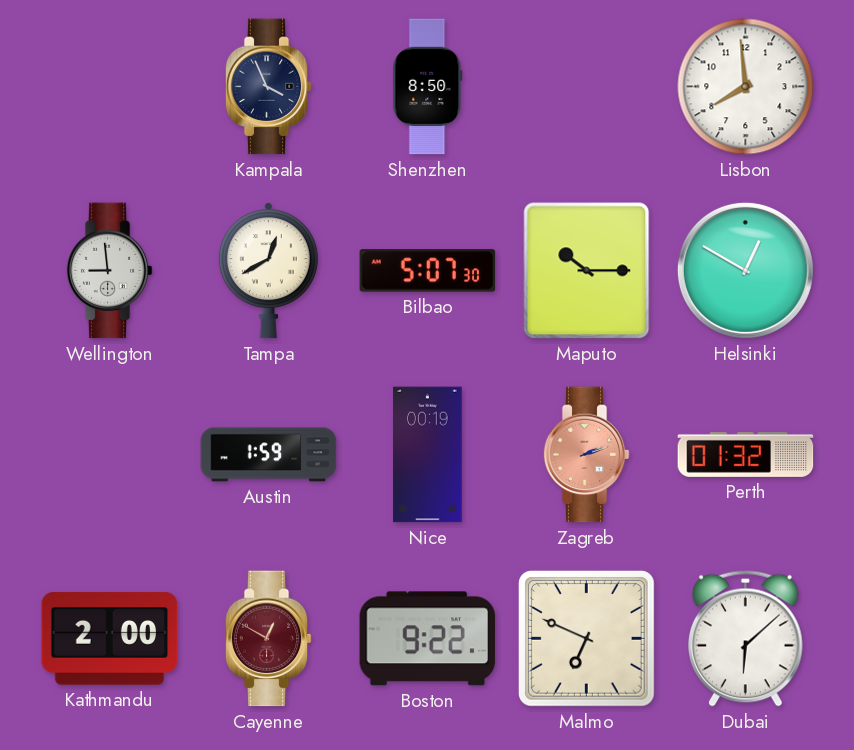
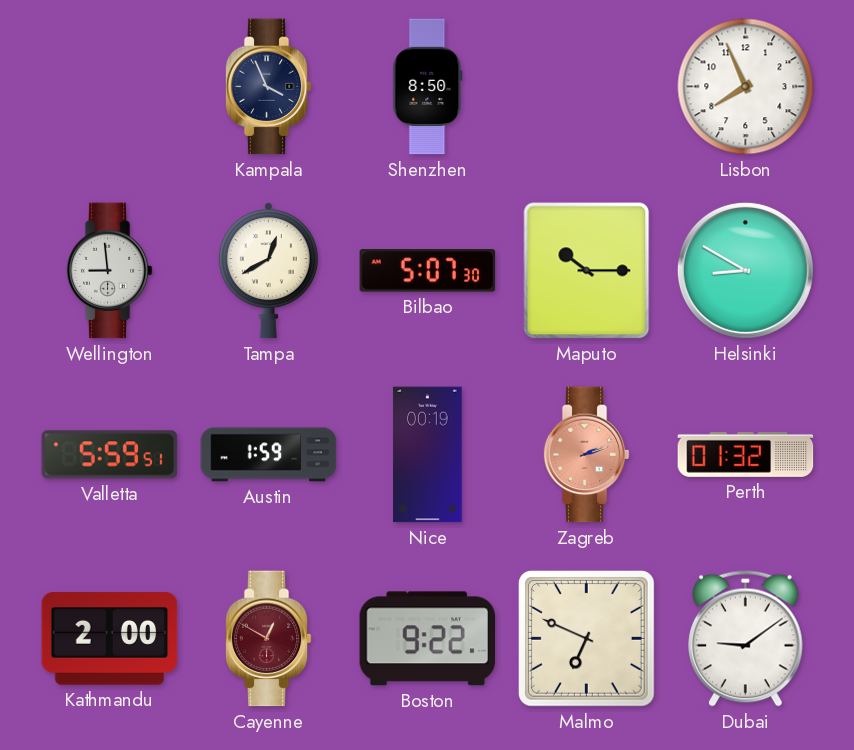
Lisbon: 7:59 -> 7:56 (746, 87)
Helsinki: 12:50 -> 8:50 (745, 270)
Valletta: none -> 5:59 (110, 455)
Dubai: 6:08 -> 9:09 (746, 638)
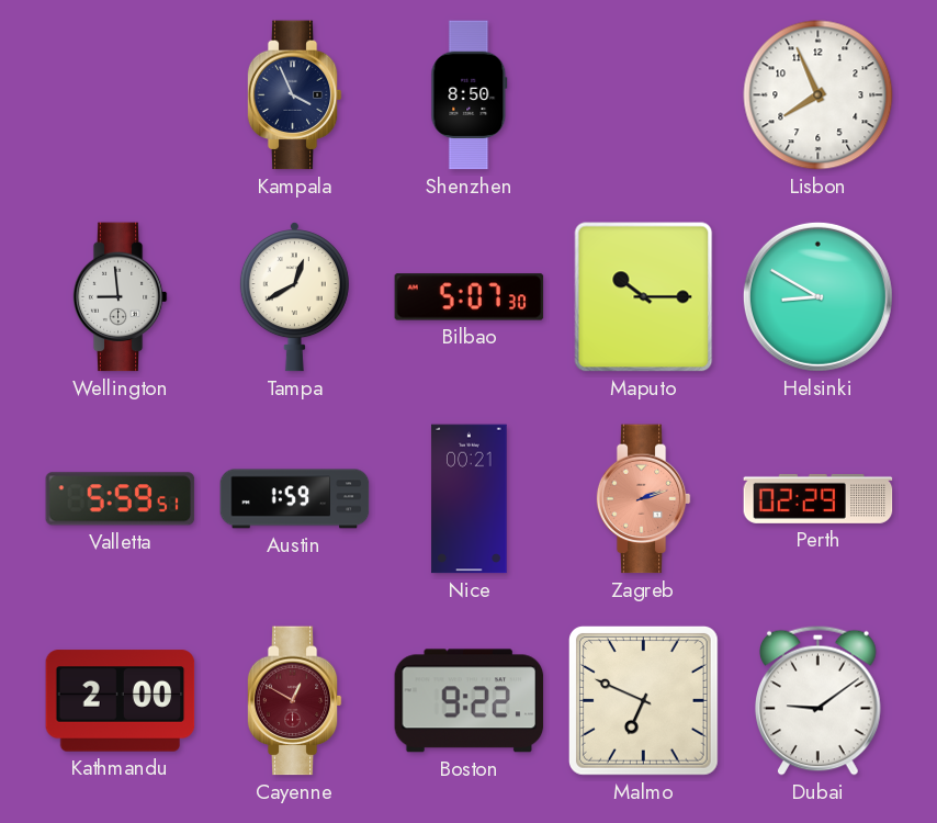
Nice: 00:19 -> 00:21 (470, 499)
Perth: 01:32 -> 02:29 (819, 498)
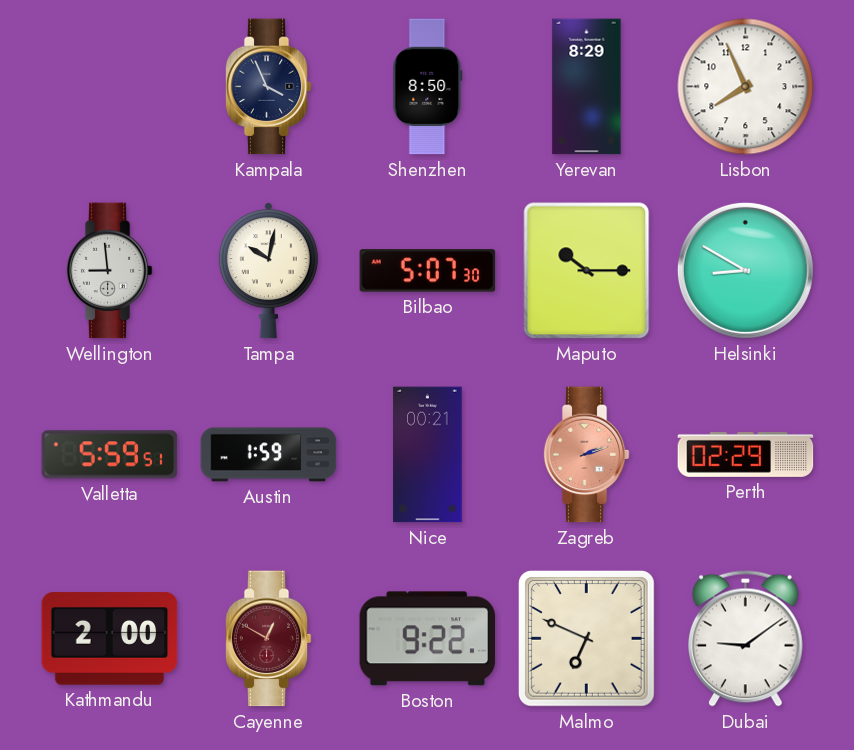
Yerevan: none -> 8:29 (587, 87)
Tampa: 12:40 -> 10:02 (268, 271)
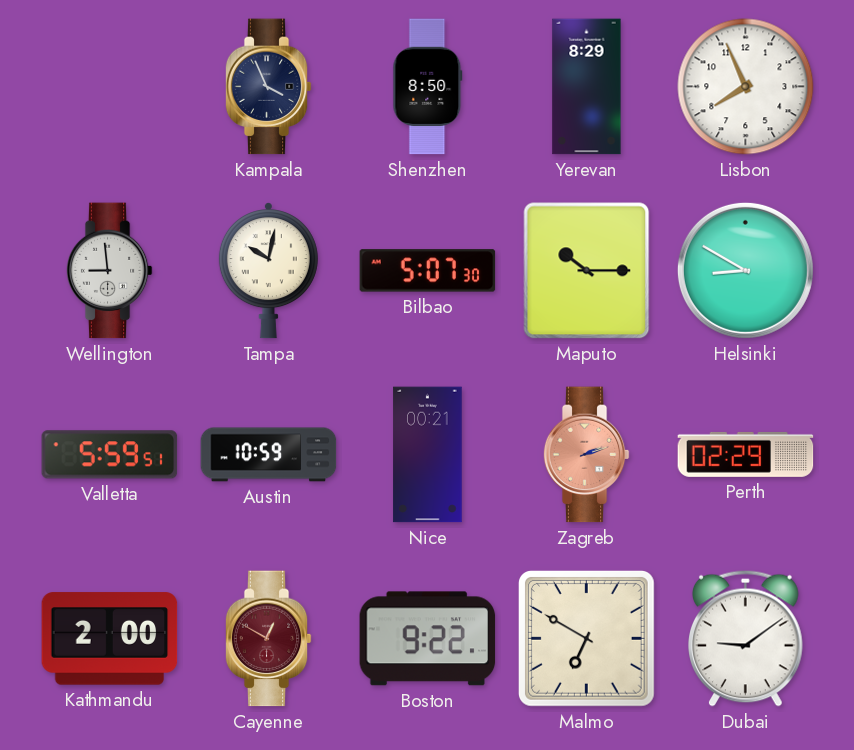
Austin: 1:59 -> 10:59 (269, 455)
Malmo: 6:49 -> 6:50 (586, 638)
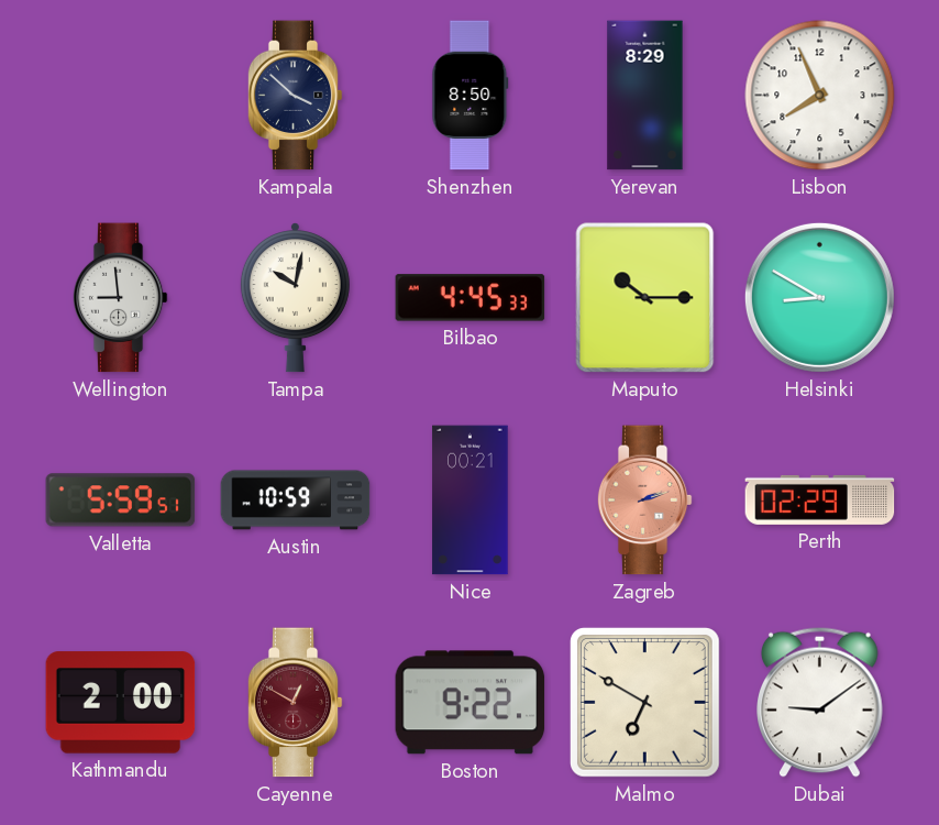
Kampala: 3:56 -> 3:52 (295, 96)
Bilbao: 5:07 -> 4:45 (471, 298)
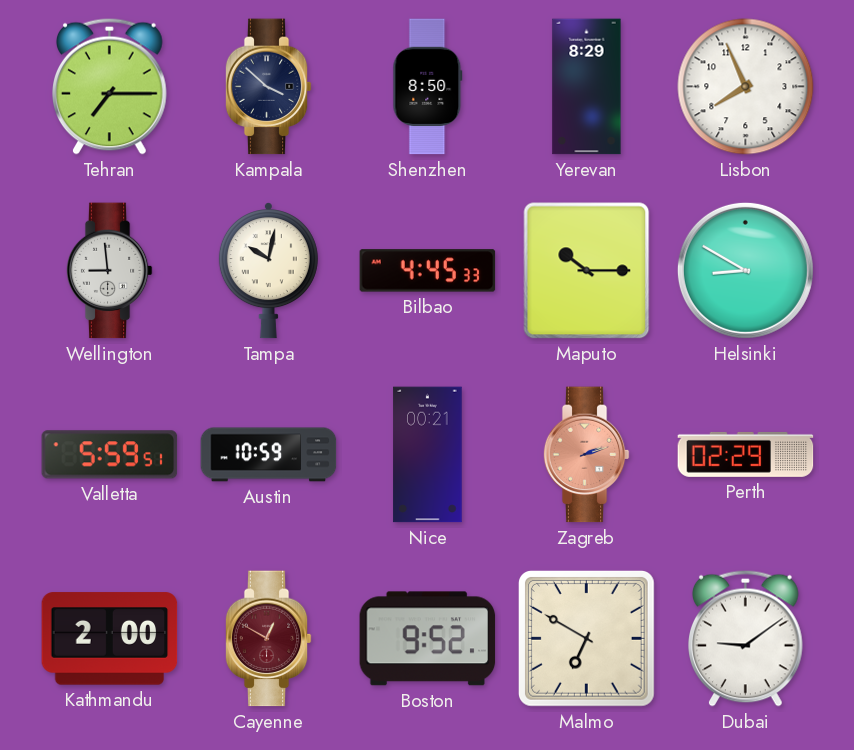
Tehran: none -> 7:15 (110, 86)
Boston: 9:22 -> 9:52 (428, 639)
